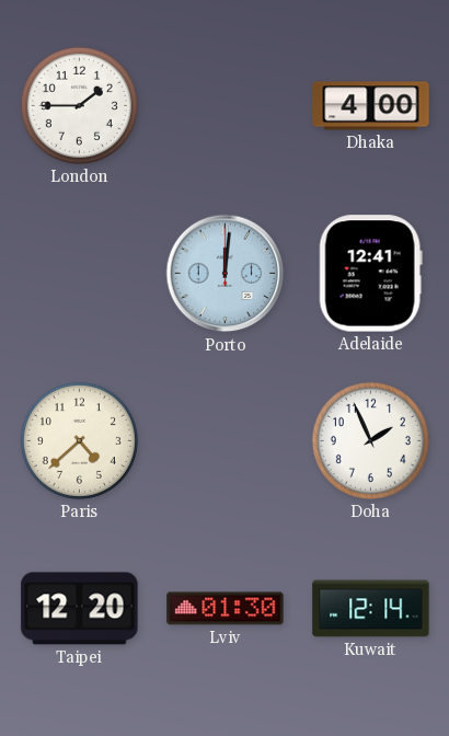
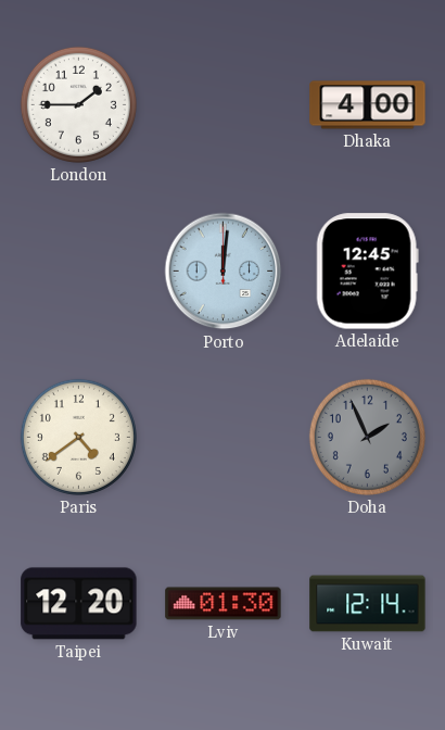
Adelaide: 12:41 -> 12:45 (367, 272)
Paris: 4:38 -> 4:39 (78, 437)
Doha dial: white -> grey (367, 437)
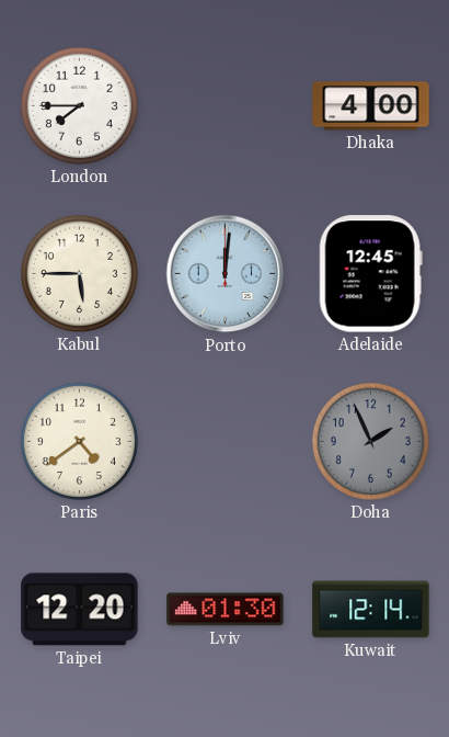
London: 1:45 -> 7:45 (79, 105)
Kabul: none -> 5:45 (79, 273)
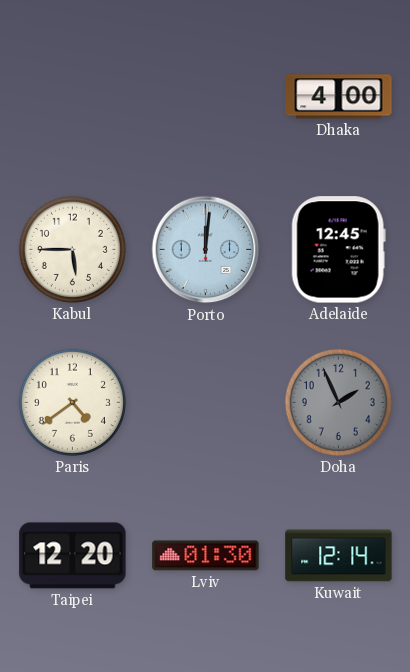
London: 7:45 -> none (79, 105)
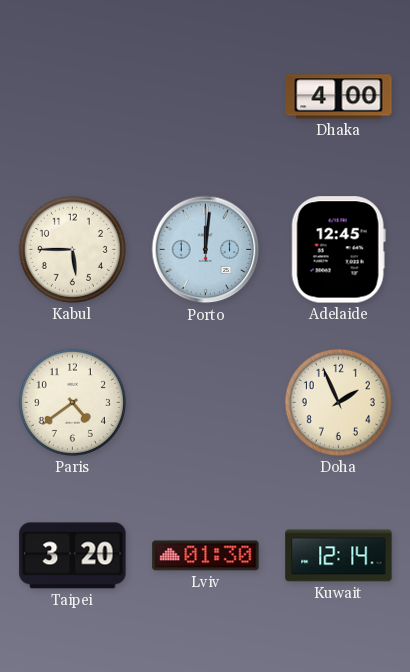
Doha dial: grey -> cream (338, 402)
Taipei: 12:20 -> 3:20 (73, 556)
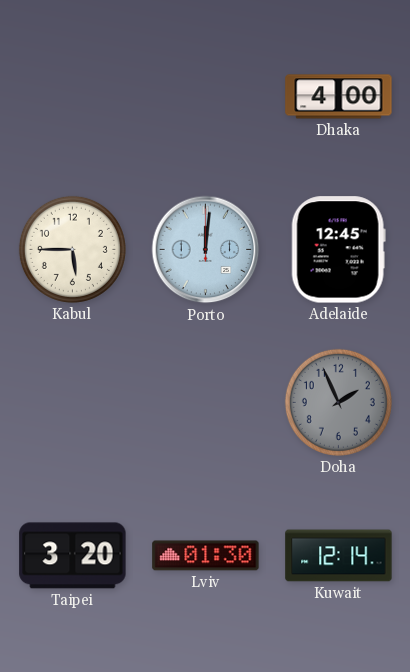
Paris: 4:39 -> none (72, 402)
Doha dial: cream -> grey (338, 402)
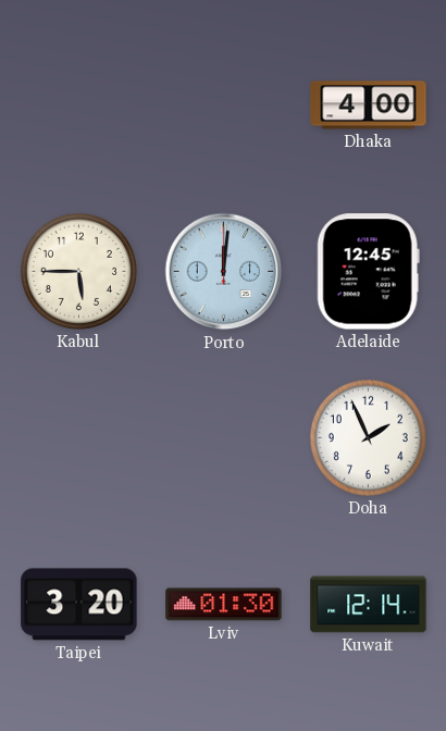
Doha dial: grey -> white (368, 437)
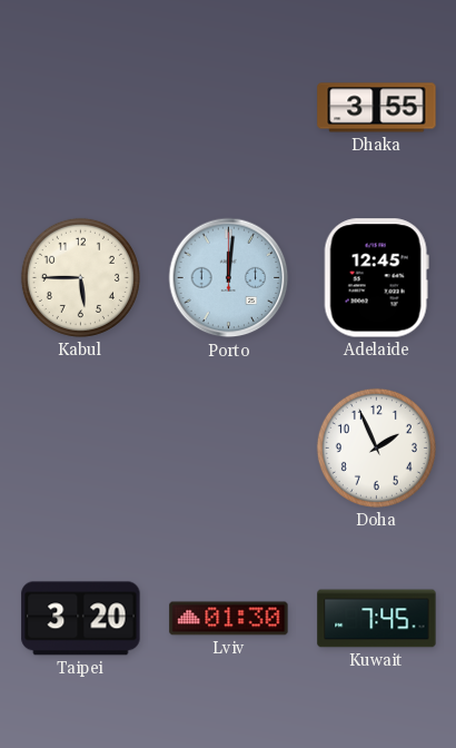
Dhaka: 4:00 -> 3:55 (377, 108)
Kuwait: 12:14 -> 7:45 (377, 619)
